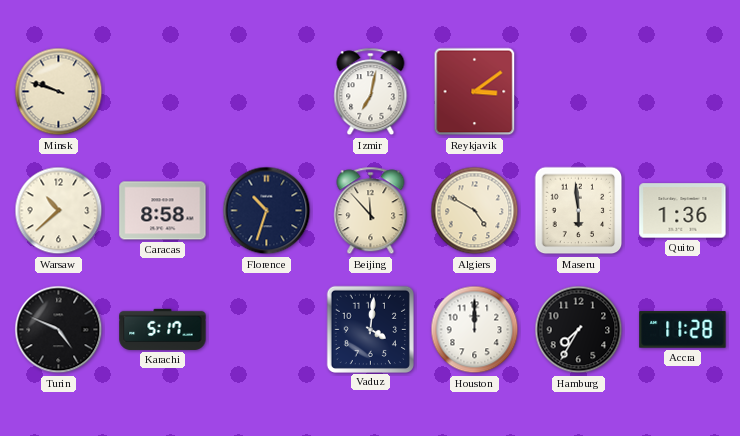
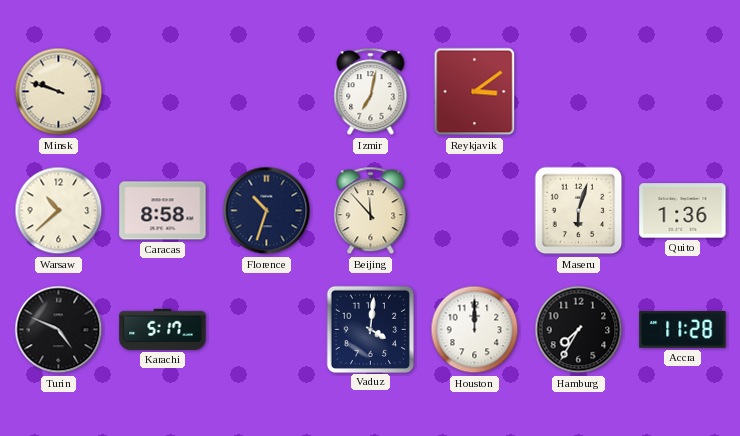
Algiers: 4:50 -> none (475, 211)
Maseru: 5:59 -> 6:03 (579, 211)
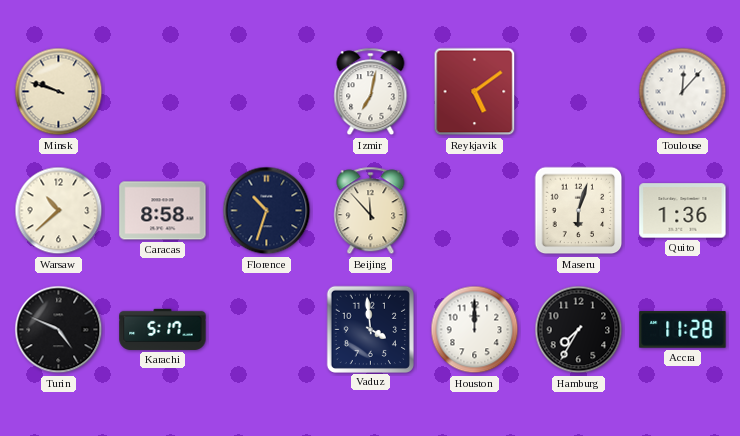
Reykjavik: 3:09 -> 5:09 (475, 92)
Toulouse: none -> 12:07 (683, 92)
Vaduz: 4:01 -> 3:59 (370, 329)
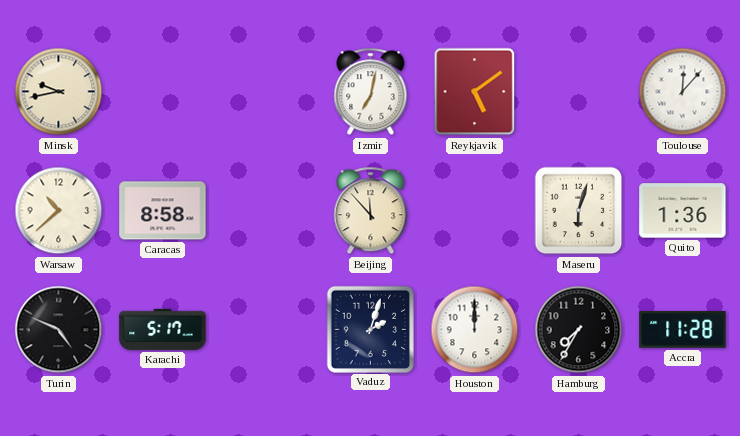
Minsk: 9:48 -> 9:43 (59, 92)
Florence: 10:33 -> none (267, 211)
Vaduz: 3:59 -> 2:03 (370, 329)
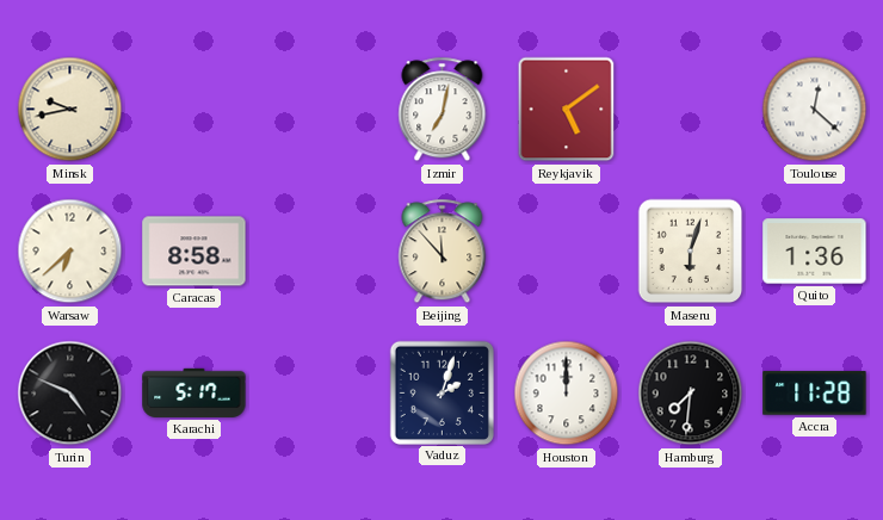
Toulouse: 12:07 -> 12:22 (815, 110)
Warsaw: 10:38 -> 6:38 (70, 252)
Hamburg: 7:35 -> 7:31 (691, 394)
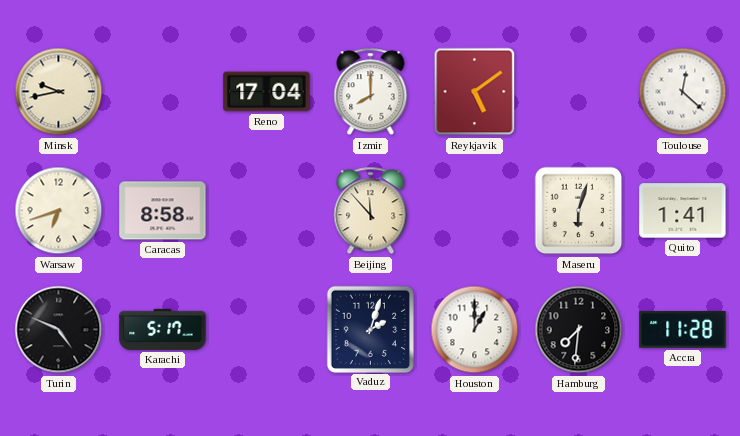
Reno: none -> 17:04 (267, 92)
Izmir: 7:02 -> 8:00 (371, 92)
Warsaw: 6:38 -> 6:42 (59, 211)
Quito: 1:36 -> 1:41 (683, 211)
Houston: 12:00 -> 1:00 (475, 330)
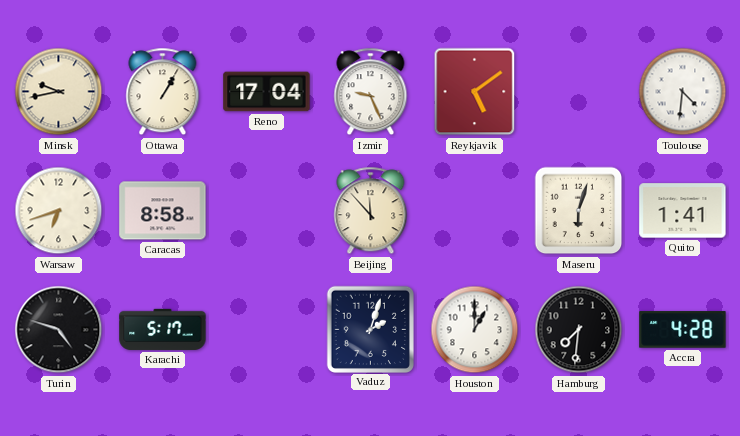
Ottawa: none -> 1:05 (163, 92)
Izmir: 8:00 -> 9:26 (371, 92)
Toulouse: 12:22 -> 4:31 (683, 92)
Turin: 4:49 -> 4:48 (59, 330)
Accra: 11:28 -> 4:28 (683, 330)
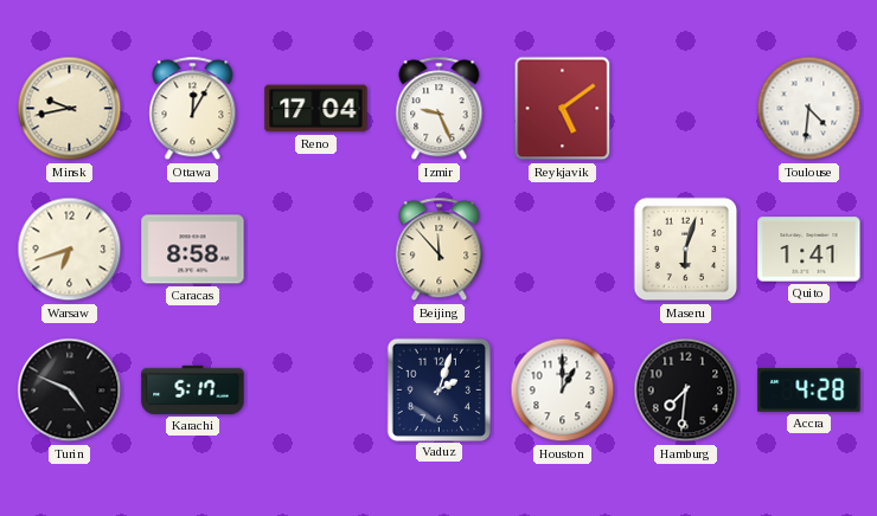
Ottawa: 1:05 -> 12:05 (193, 109)
Turin: 4:48 -> 4:49 (70, 391)
